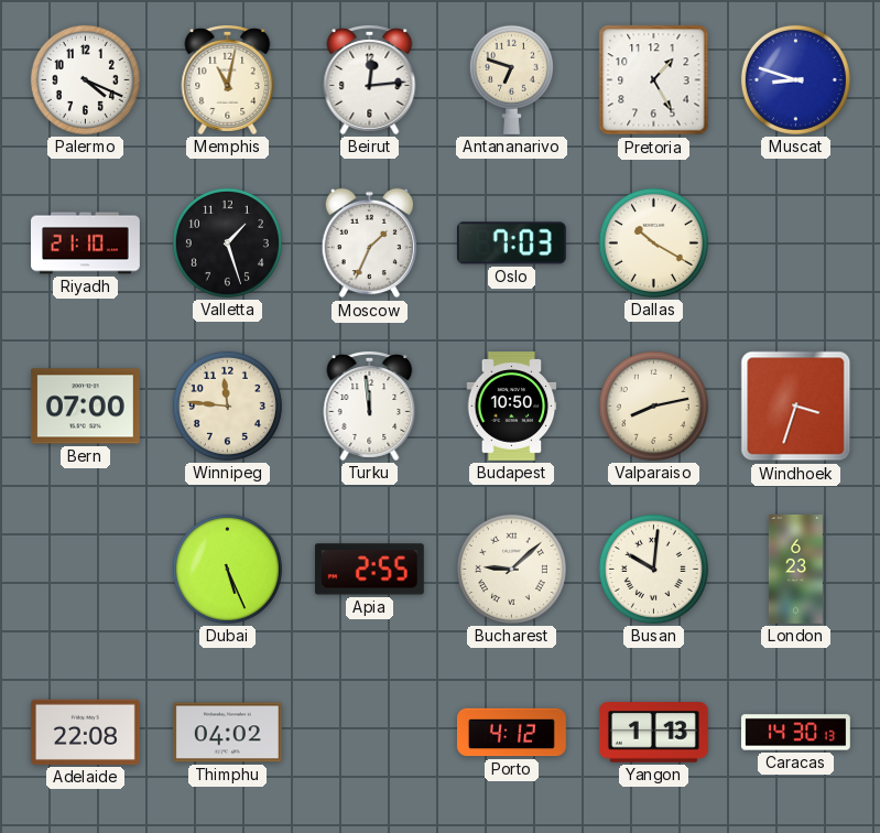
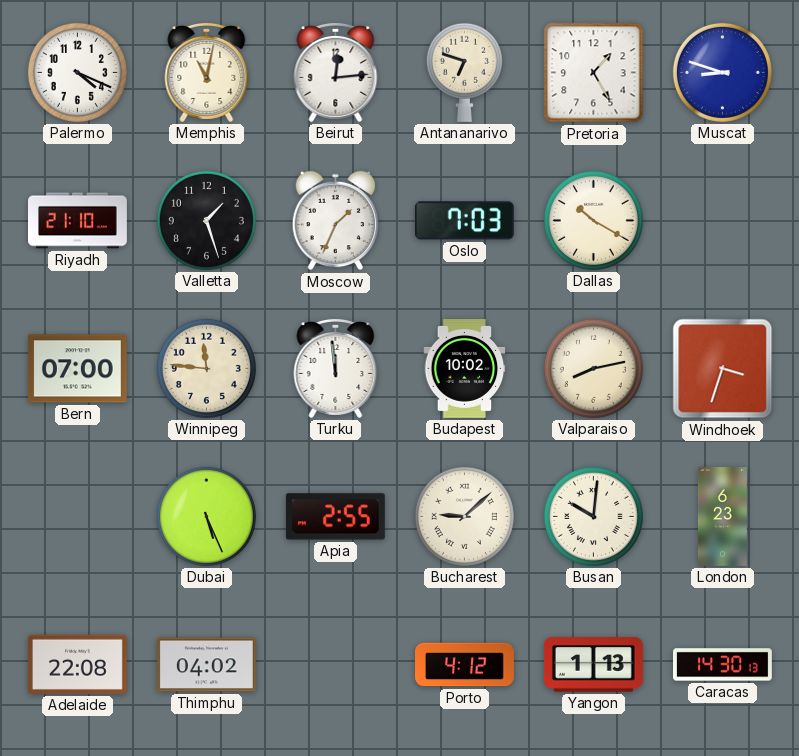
Budapest: 10:50 -> 10:02 (465, 369)
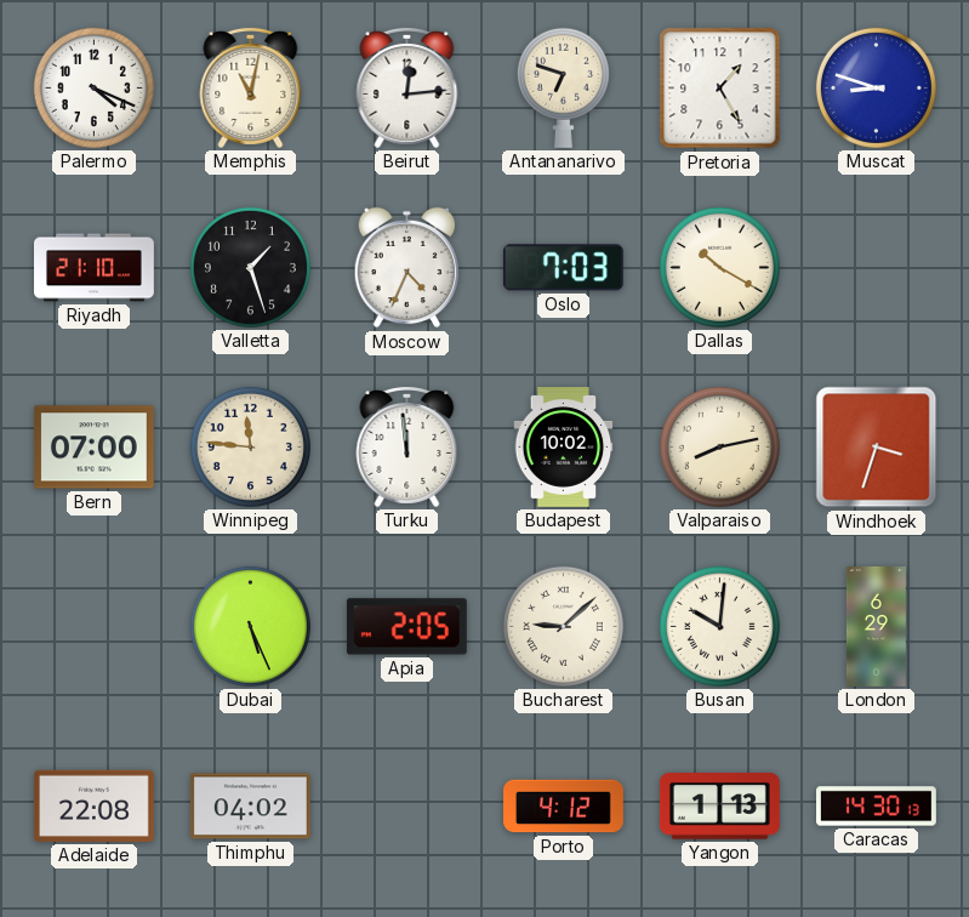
Moscow: 1:34 -> 4:34 (407, 268)
Apia: 2:55 -> 2:05 (406, 627)
London: 6:23 -> 6:29 (876, 627)
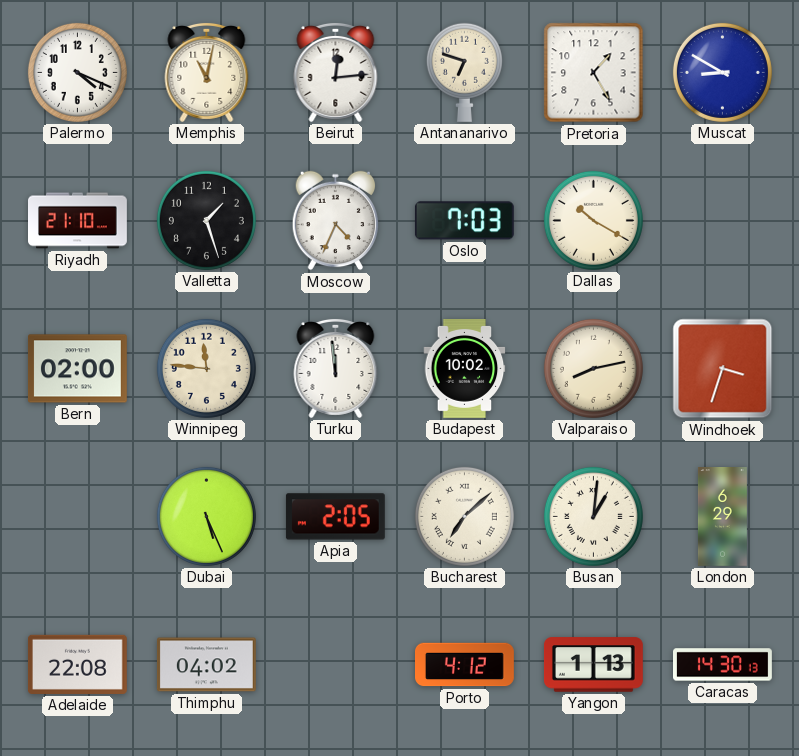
Muscat: 8:48 -> 8:50 (722, 72)
Bern: 07:00 -> 02:00 (77, 369)
Bucharest: 9:08 -> 7:08 (464, 516)
Busan: 10:01 -> 1:01 (593, 516)
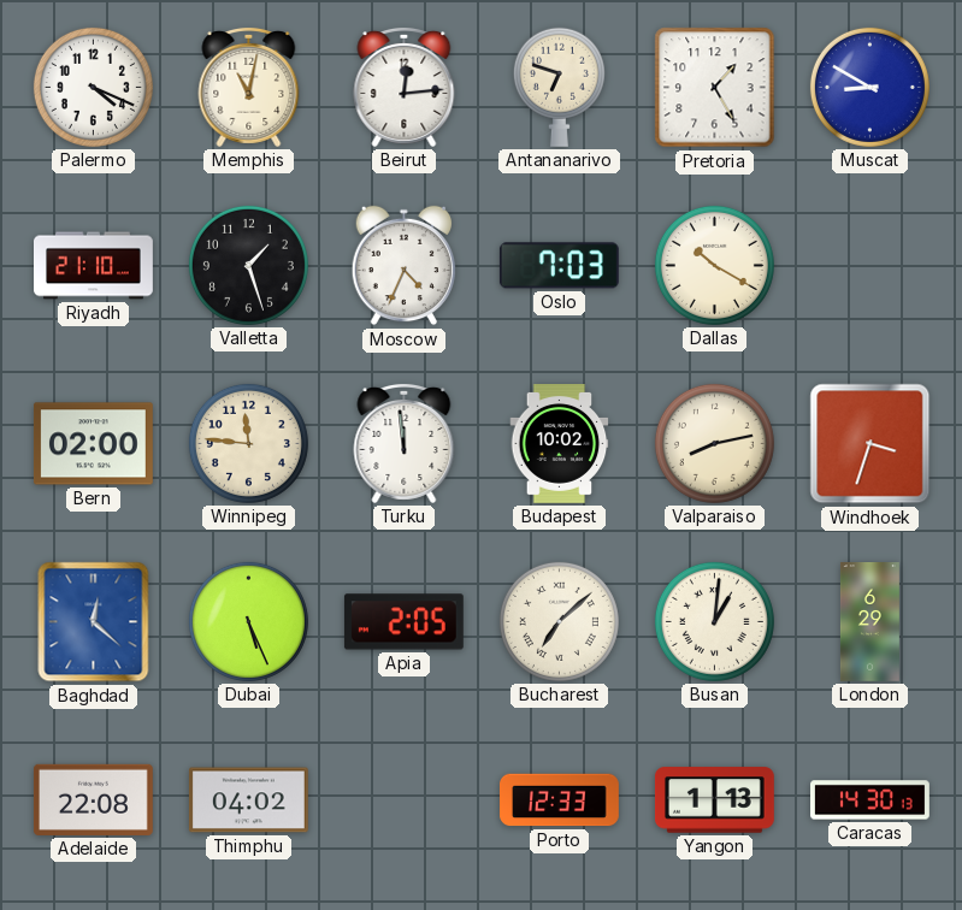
Baghdad: none -> 12:22 (94, 622)
Porto: 4:12 -> 12:33 (560, 800)
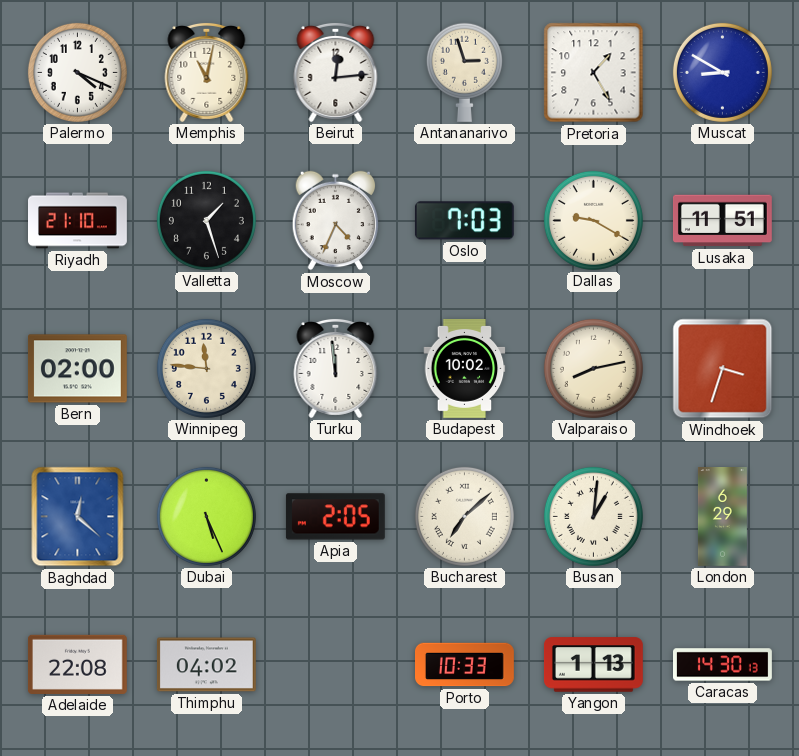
Antananarivo: 6:48 -> 2:57 (464, 72)
Dallas: 10:20 -> 9:20 (593, 220)
Lusaka: none -> 11:51 (722, 221)
Porto: 12:33 -> 10:33 (465, 665)
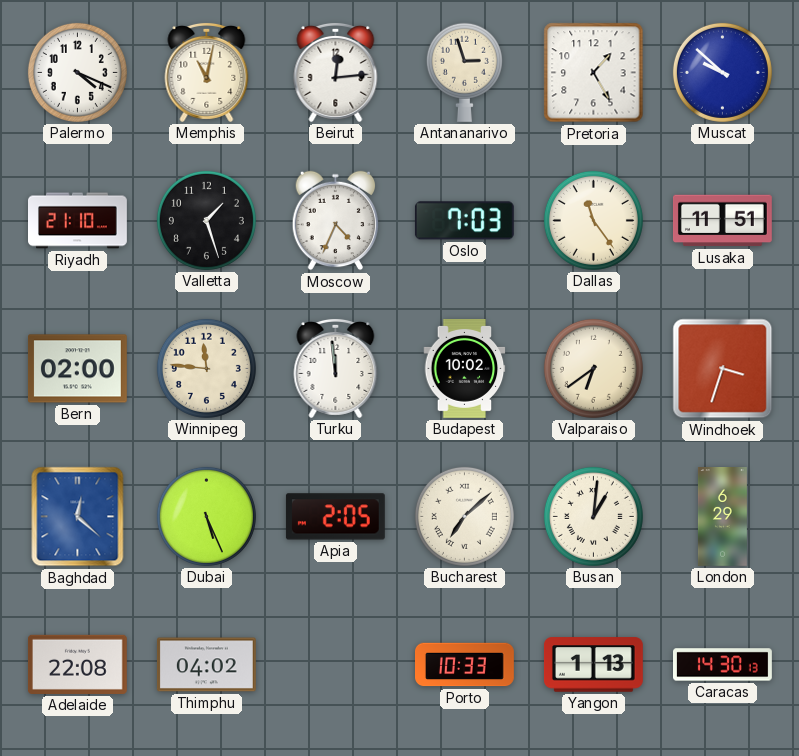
Muscat: 8:50 -> 9:52 (722, 72)
Dallas: 9:20 -> 11:24 (593, 220)
Valparaiso: 8:13 -> 6:39 (593, 368)
